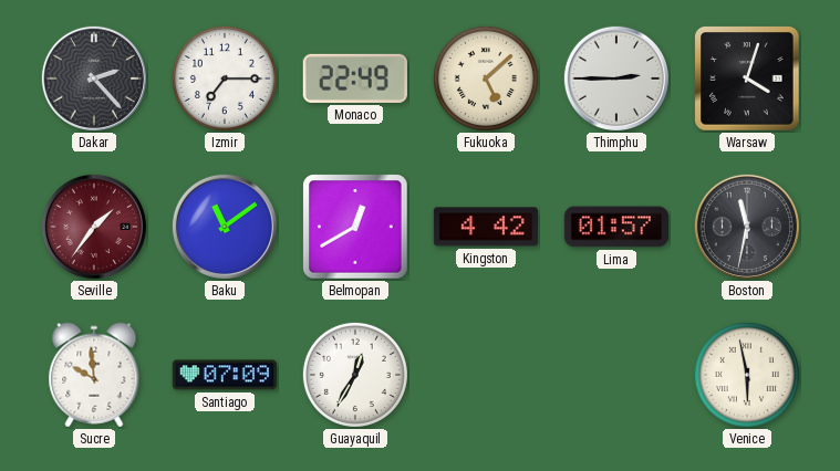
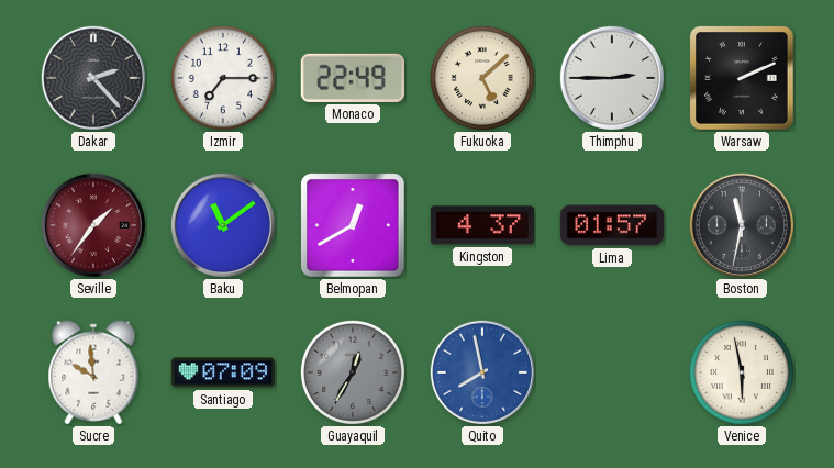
Warsaw: 4:03 -> 2:11 (742, 78)
Kingston: 4:42 -> 4:37 (482, 225)
Guayaquil dial: white -> grey (353, 372)
Quito: none -> 7:58 (482, 372)
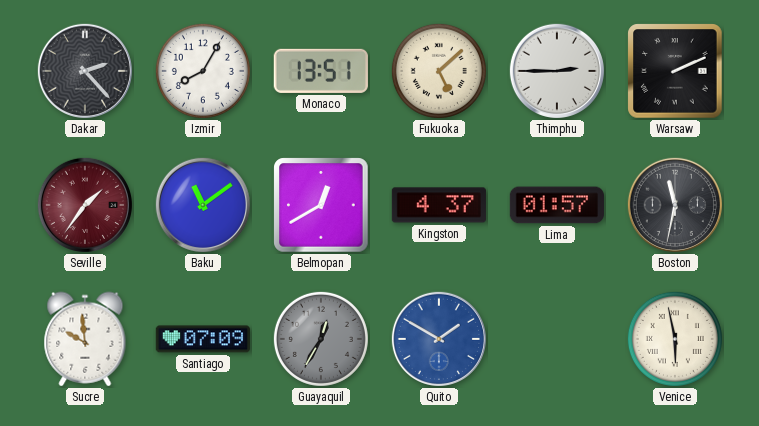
Izmir: 7:15 -> 8:05 (203, 71)
Monaco: 22:49 -> 13:51 (321, 71)
Quito: 7:58 -> 1:50 (439, 339)
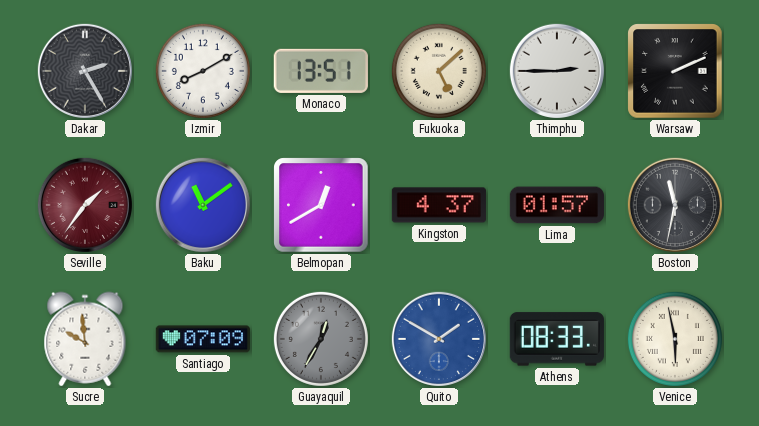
Dakar: 2:23 -> 2:25 (85, 71)
Izmir: 8:05 -> 8:10 (203, 71)
Athens: none -> 08:33 (557, 339)
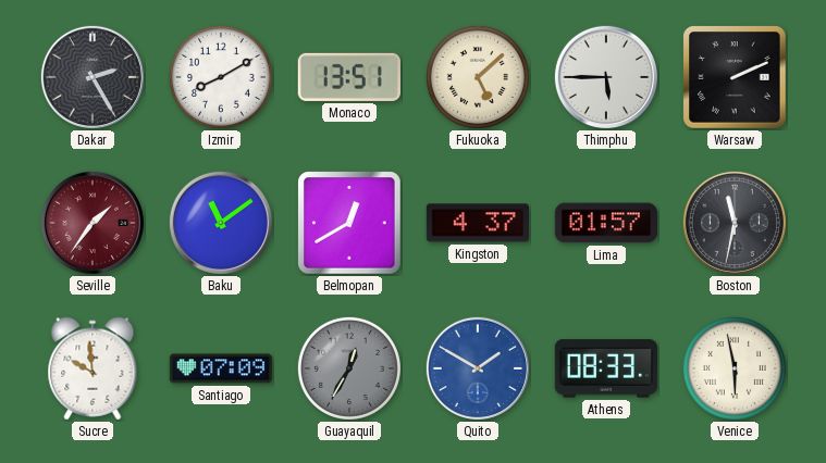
Thimphu: 2:45 -> 5:45 (606, 77)
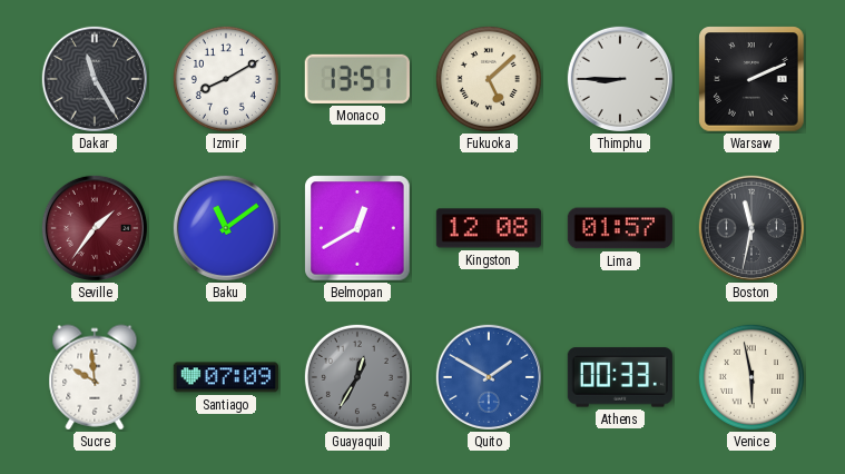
Dakar: 2:25 -> 11:25 (95, 79)
Thimphu: 5:45 -> 8:45 (620, 79)
Kingston: 4:37 -> 12:08 (489, 228)
Athens: 08:33 -> 00:33 (620, 377)
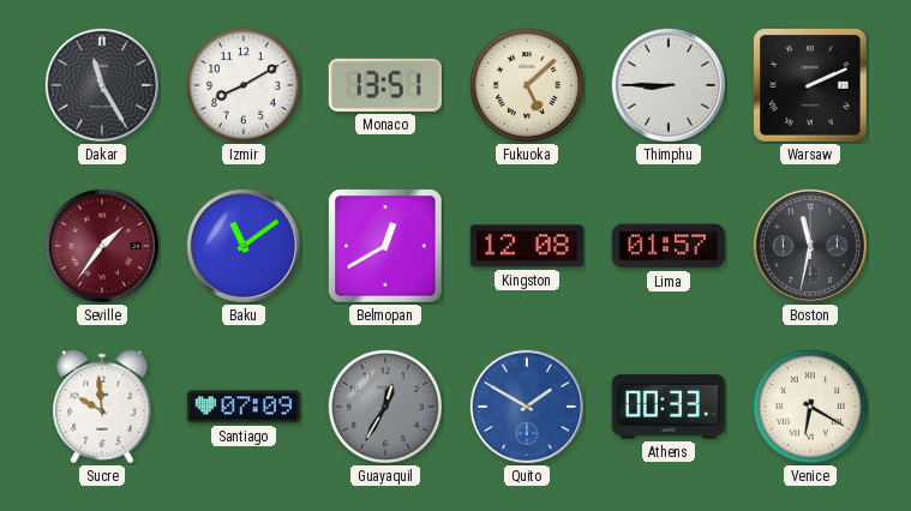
Venice: 5:58 -> 6:20 (810, 407)
